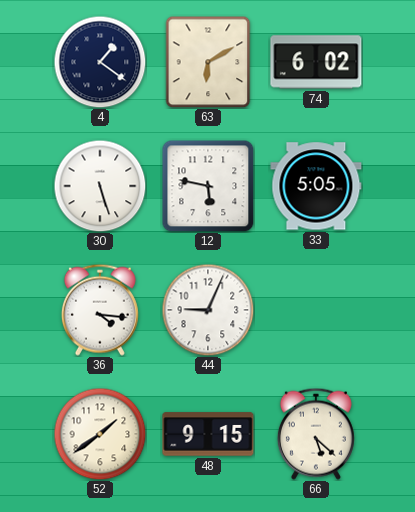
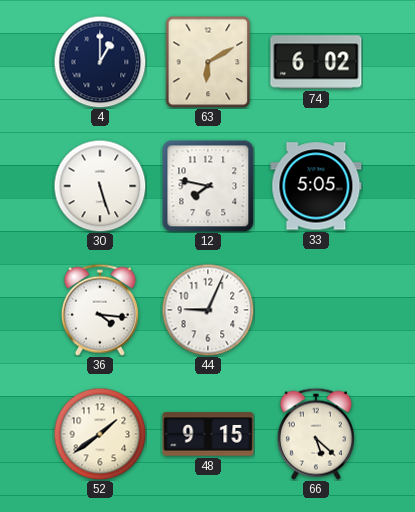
4: 1:21 -> 1:00 (100, 62)
12: 5:47 -> 7:47 (208, 186)
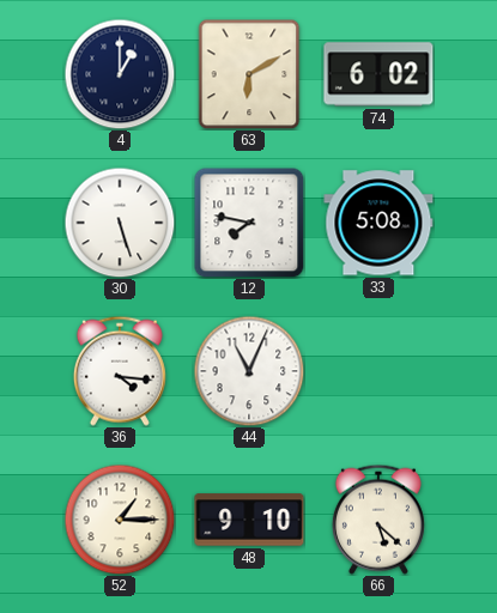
33: 5:05 -> 5:08 (378, 223)
44: 9:04 -> 11:04 (249, 371)
52: 1:39 -> 1:15 (120, 520)
48: 9:15 -> 9:10 (249, 520)
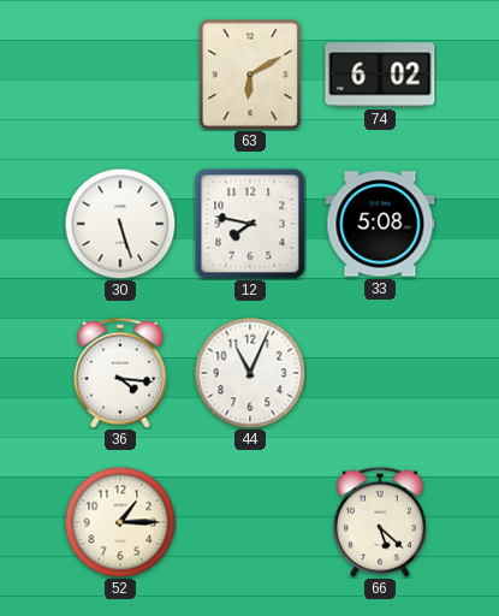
4: 1:00 -> none (120, 74)
48: 9:10 -> none (249, 520)
